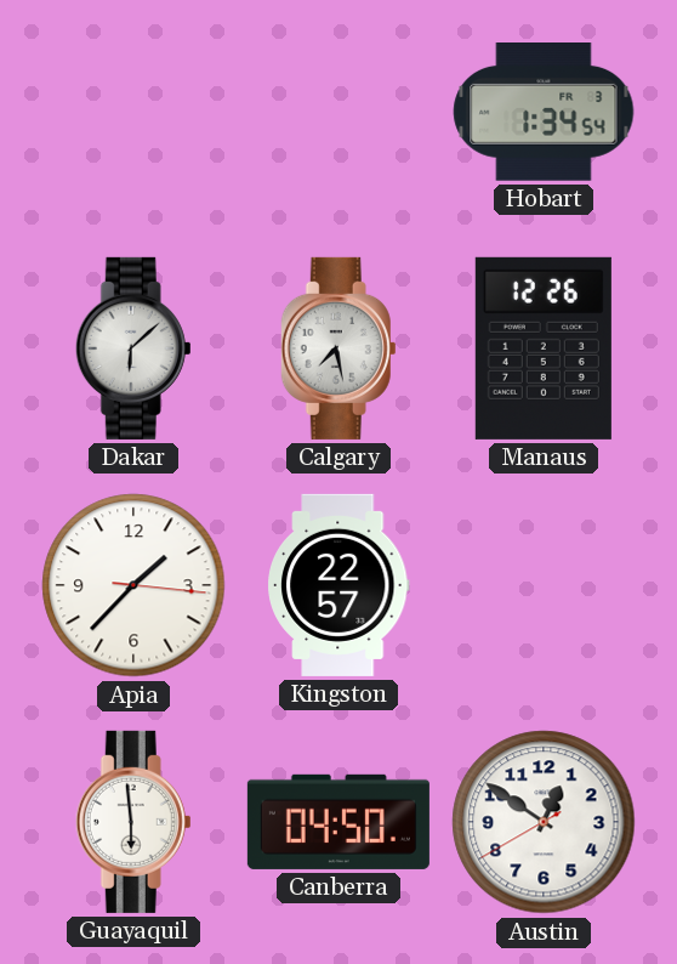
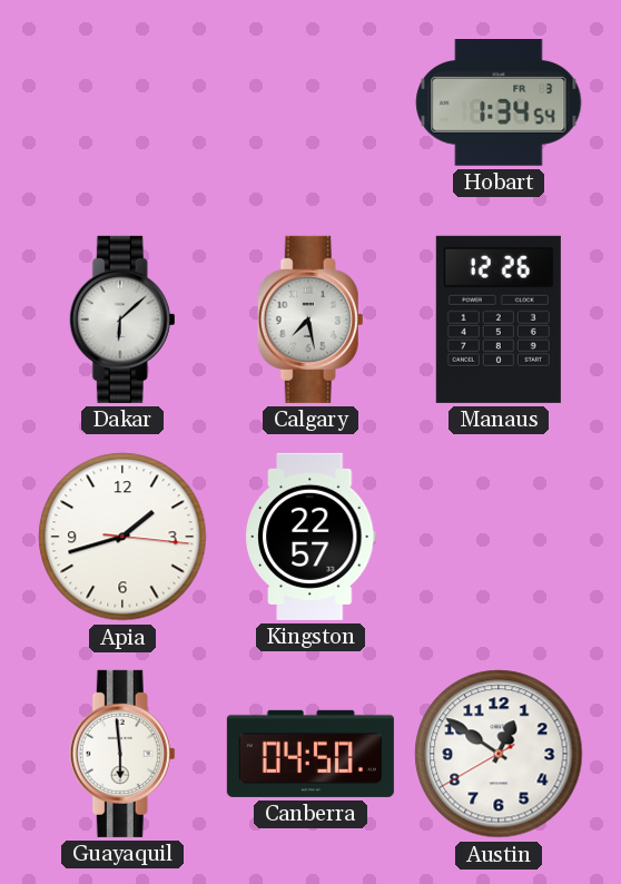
Apia: 1:37 -> 1:42 (122, 537)
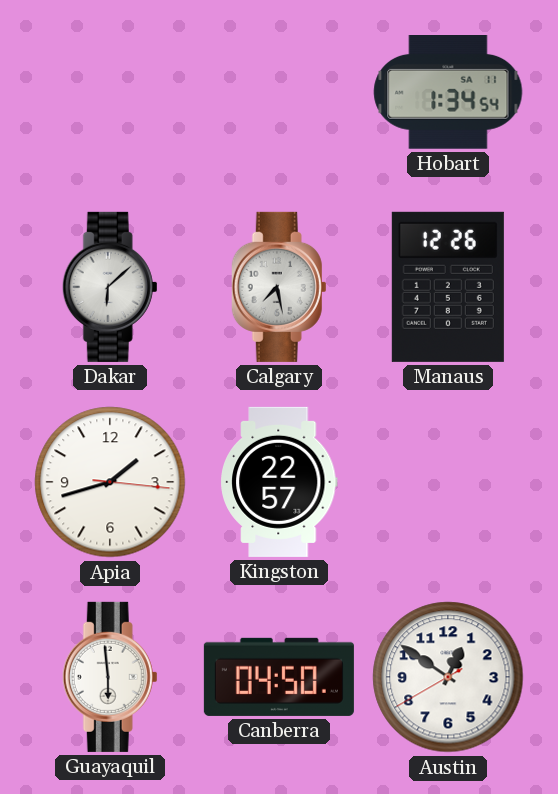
Hobart date: FR 3 -> SA 11 (448, 93)
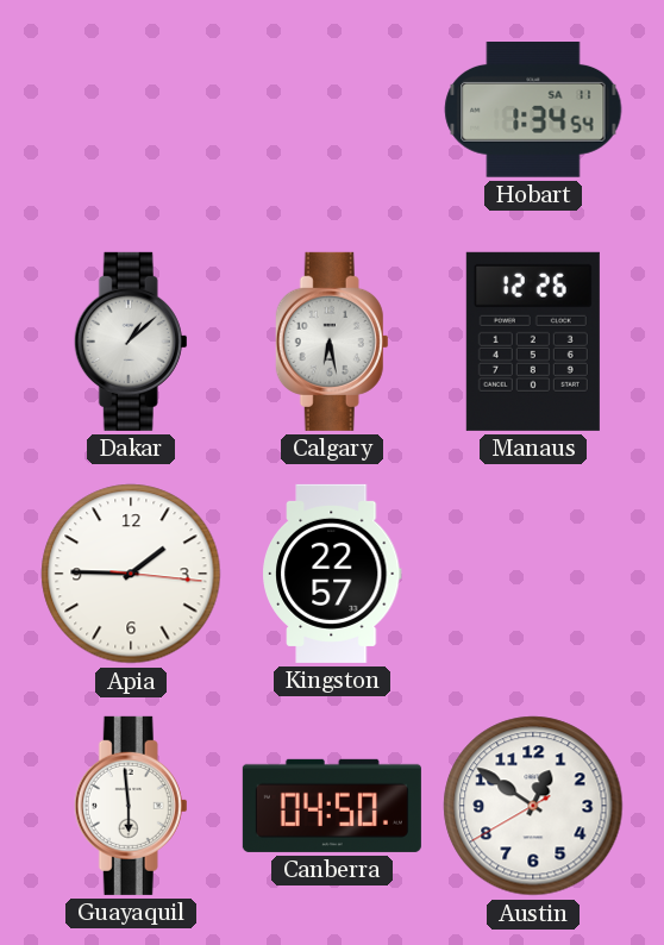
Dakar: 6:08 -> 1:08 (131, 342)
Calgary: 7:28 -> 6:28 (332, 342)
Apia: 1:42 -> 1:45 (131, 574)
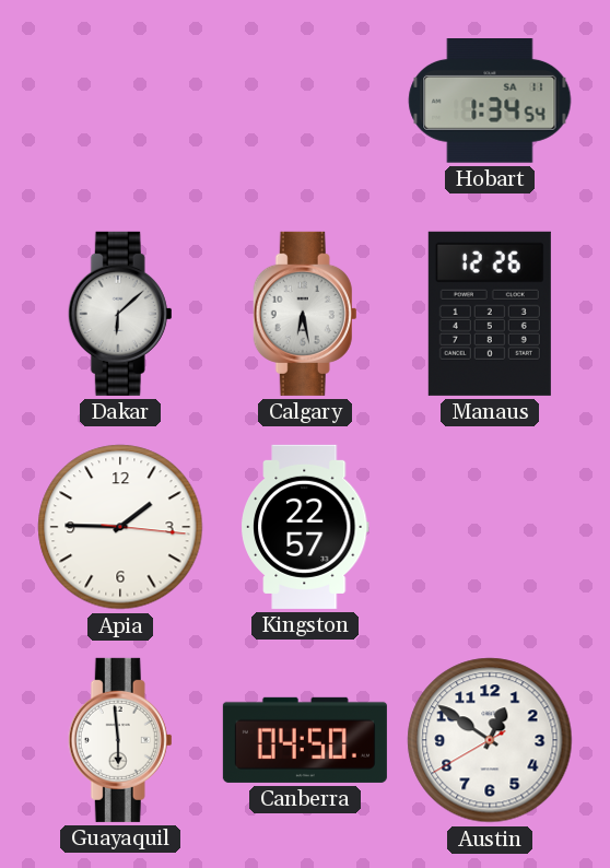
Dakar: 1:08 -> 6:08 (120, 314)
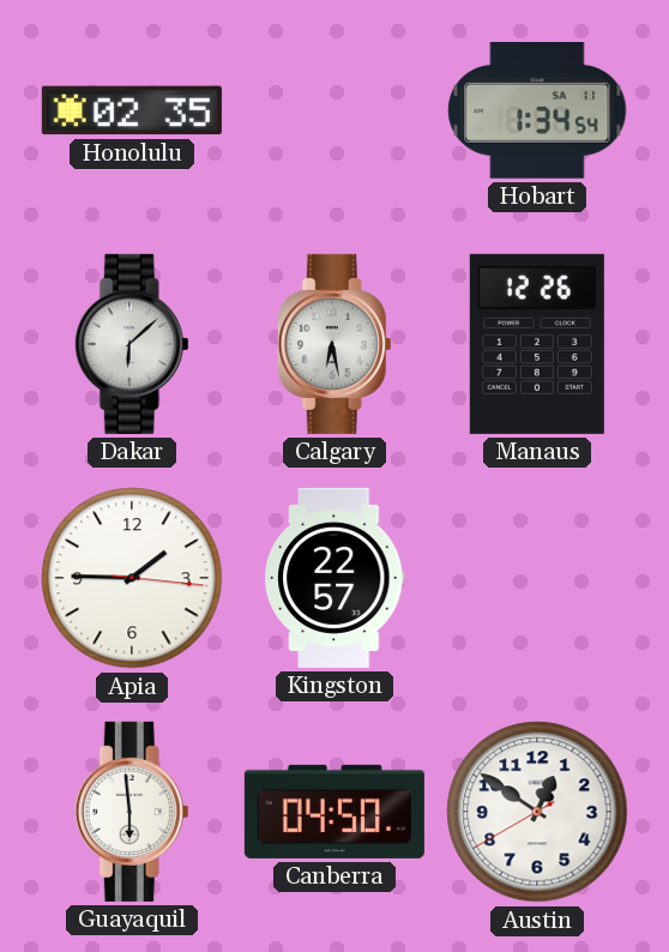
Honolulu: none -> 02:35 (132, 110)
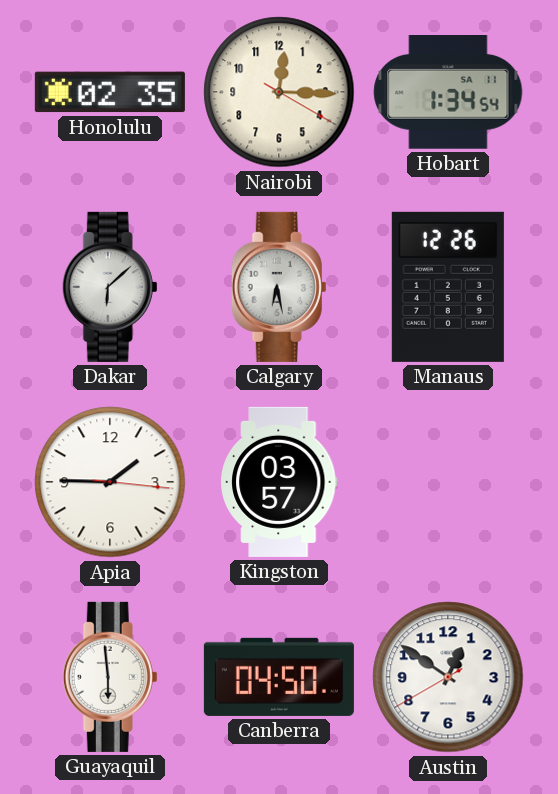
Nairobi: none -> 12:15 (279, 92)
Kingston: 22:57 -> 03:57 (279, 482)
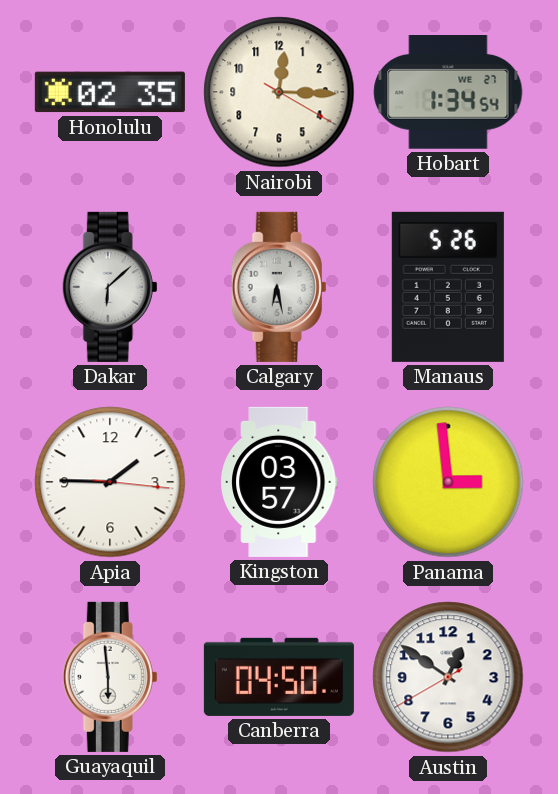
Hobart date: SA 11 -> WE 27 (448, 93)
Manaus: 12:26 -> 5:26 (448, 287)
Panama: none -> 2:59 (448, 482)
